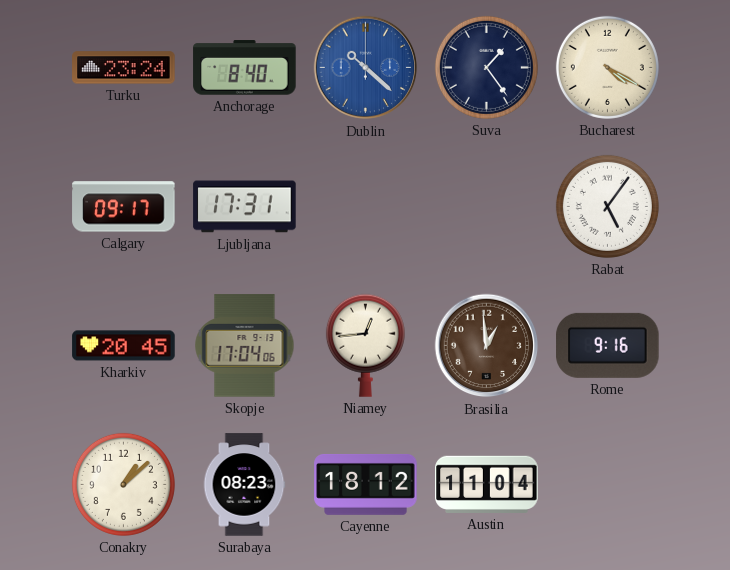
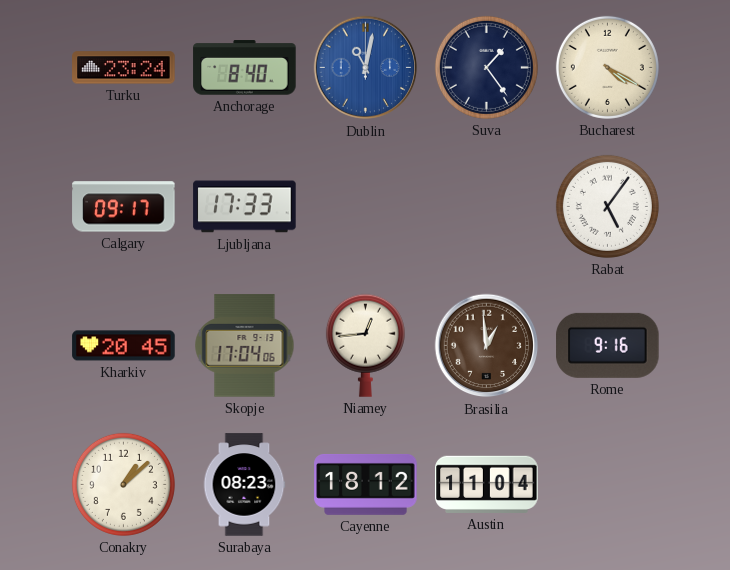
Dublin: 10:22 -> 11:02 (366, 68)
Ljubljana: 17:31 -> 17:33 (245, 207)
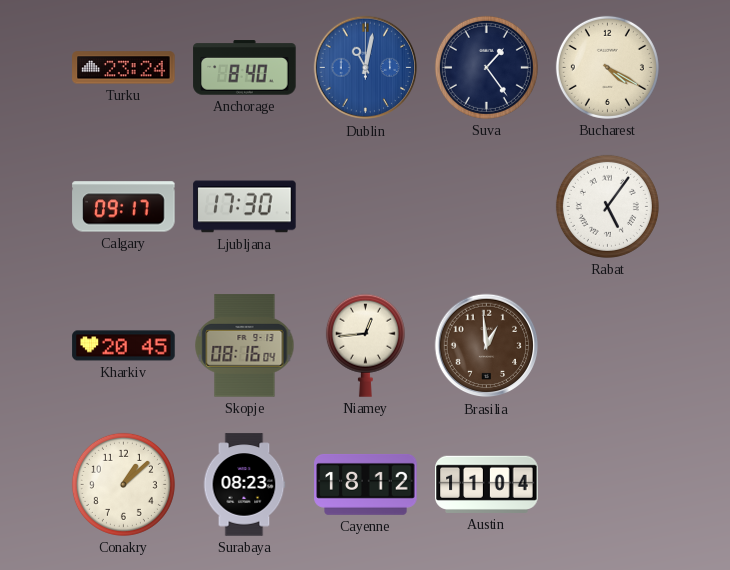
Ljubljana: 17:33 -> 17:30 (245, 207)
Skopje: 17:04 -> 08:16 (245, 346)
Rome: 9:16 -> none (608, 345)
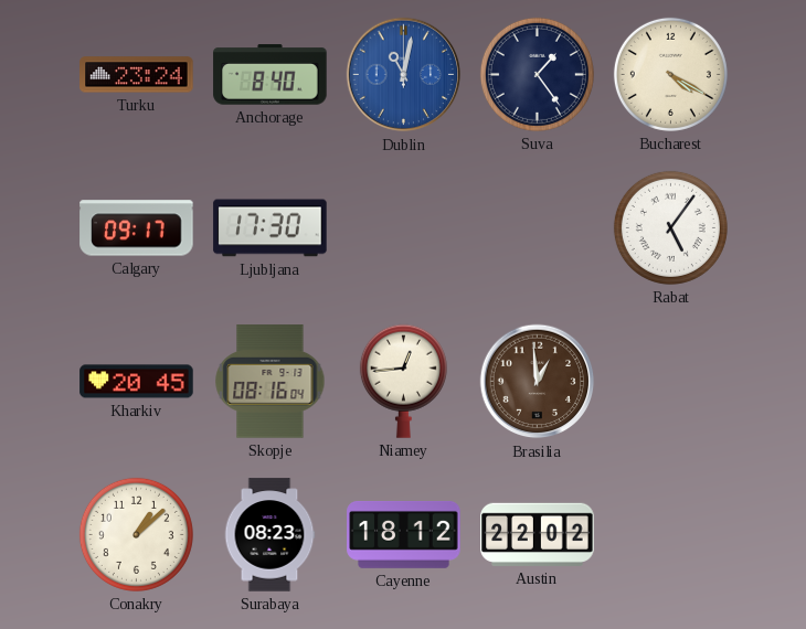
Austin: 11:04 -> 22:02 (538, 534)
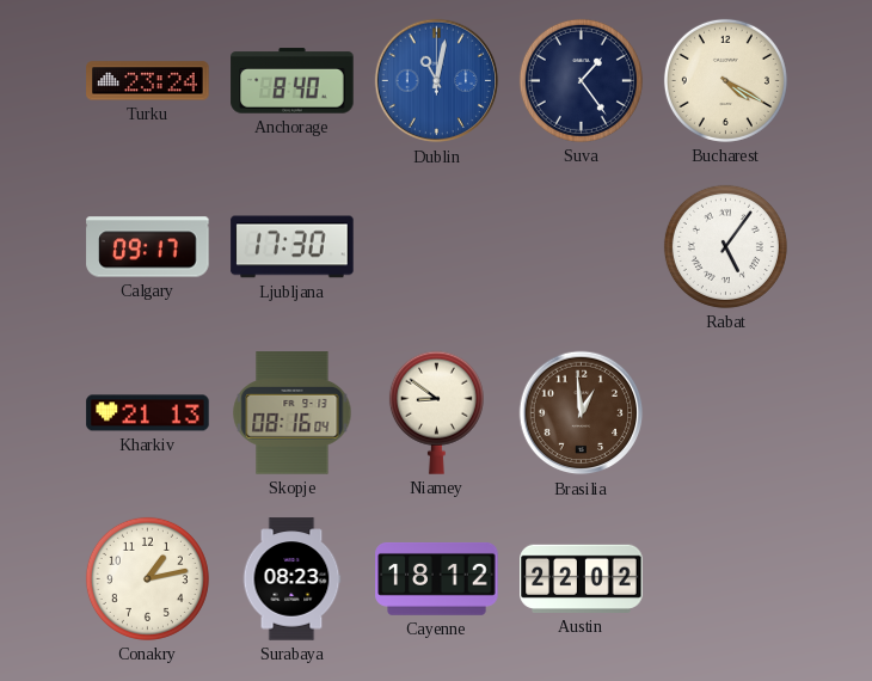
Kharkiv: 20:45 -> 21:13 (148, 413)
Niamey: 12:44 -> 8:51 (436, 412)
Conakry: 1:08 -> 1:13 (147, 578)
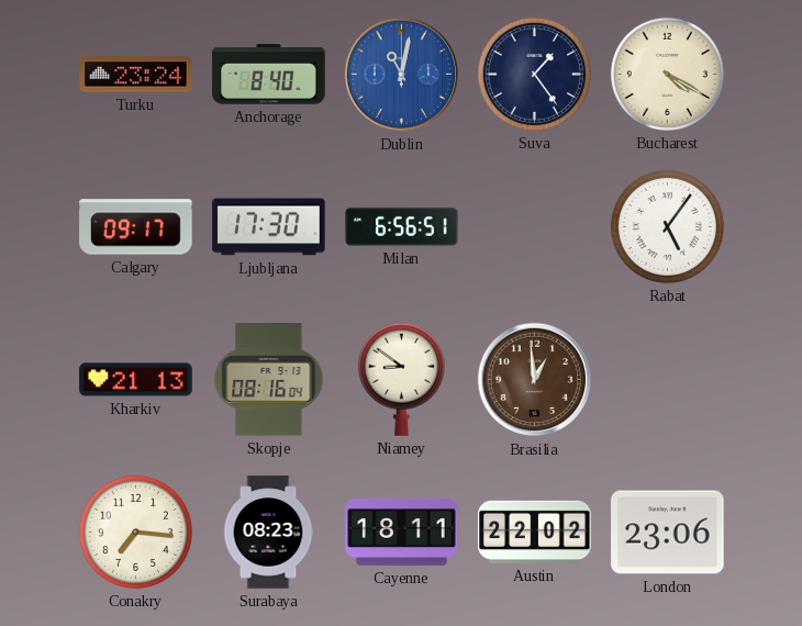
Milan: none -> 6:56 (402, 226)
Conakry: 1:13 -> 7:16 (135, 532)
Cayenne: 18:12 -> 18:11 (402, 532)
London: none -> 23:06 (668, 533)
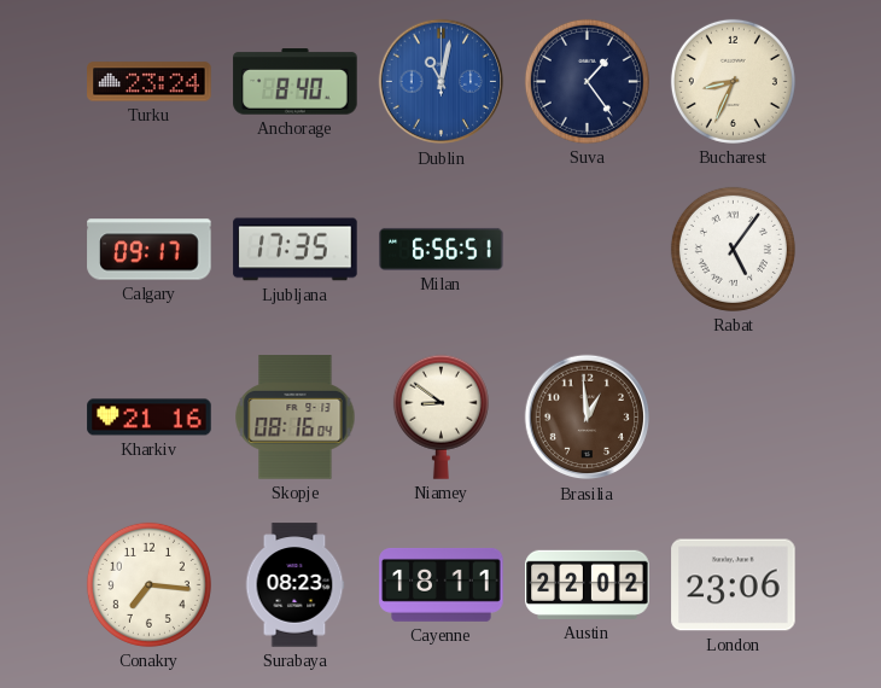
Bucharest: 4:20 -> 8:34 (733, 81)
Ljubljana: 17:30 -> 17:35 (296, 250)
Kharkiv: 21:13 -> 21:16 (150, 418)
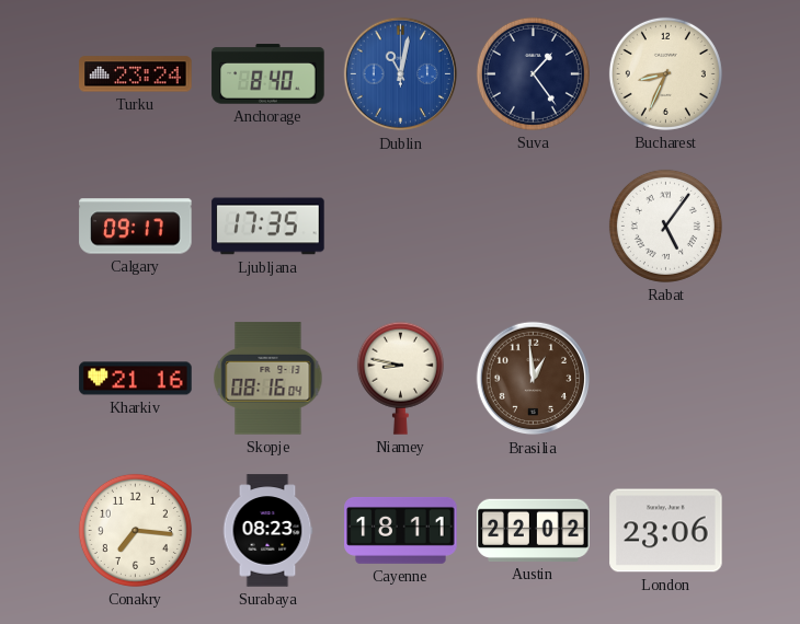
Milan: 6:56 -> none (442, 249)
Niamey: 8:51 -> 8:47 (400, 378)
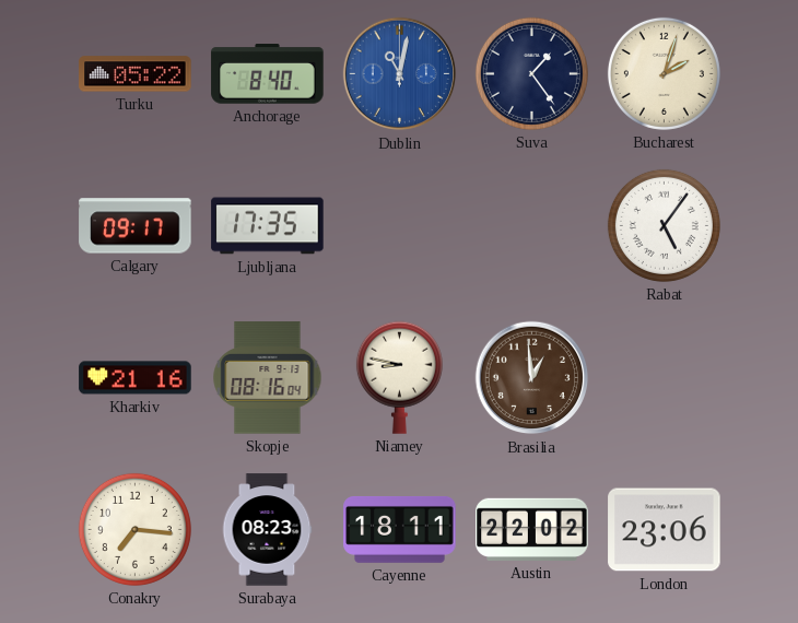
Turku: 23:24 -> 05:22 (136, 74)
Bucharest: 8:34 -> 2:03 (664, 73)
